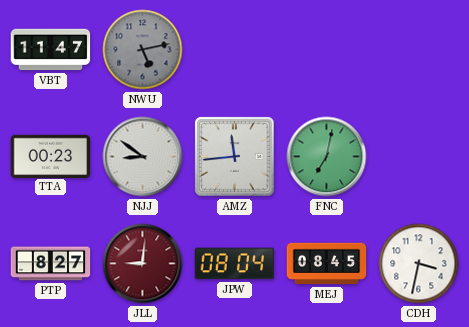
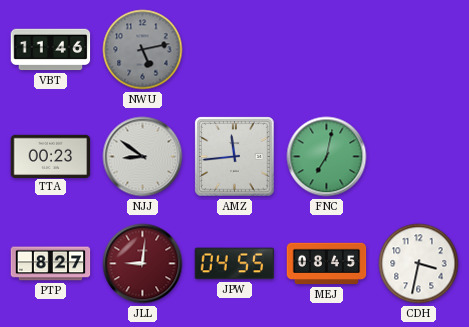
VBT: 11:47 -> 11:46 (51, 50)
JPW: 08:04 -> 04:55 (235, 264)
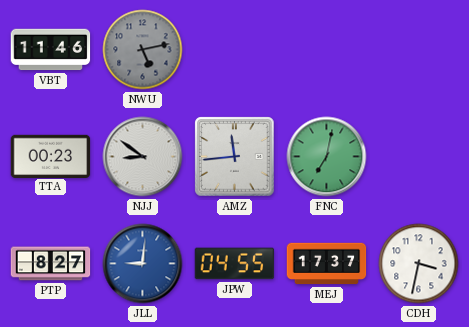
JLL dial: burgundy -> blue (143, 264)
MEJ: 08:45 -> 17:37 (327, 264)
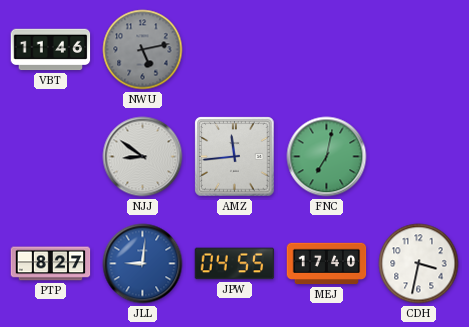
TTA: 00:23 -> none (51, 156)
MEJ: 17:37 -> 17:40 (327, 264)
